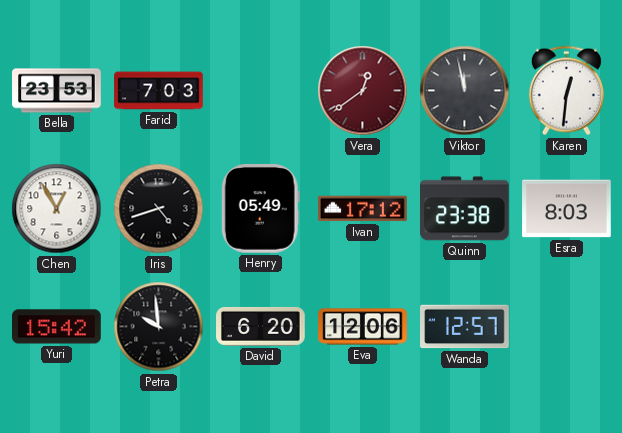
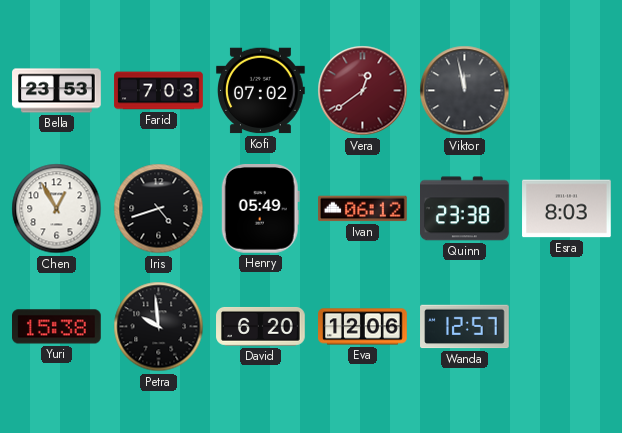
Kofi: none -> 07:02 (261, 91)
Karen: 12:31 -> none (566, 91)
Ivan: 17:12 -> 06:12 (363, 209)
Yuri: 15:42 -> 15:38 (57, 327)
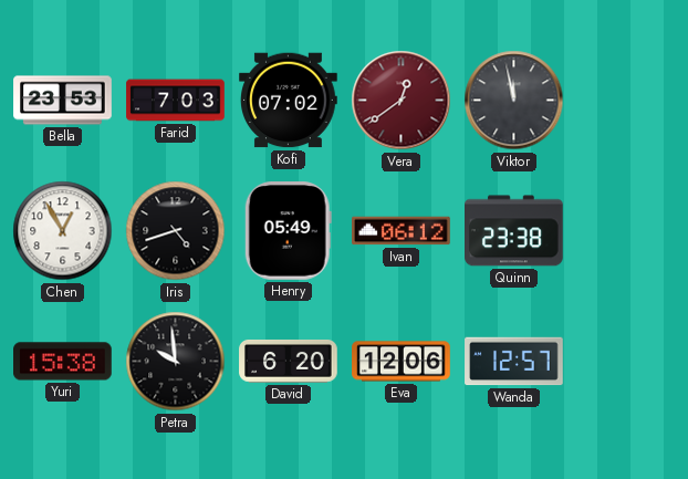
Esra: 8:03 -> none (567, 209)
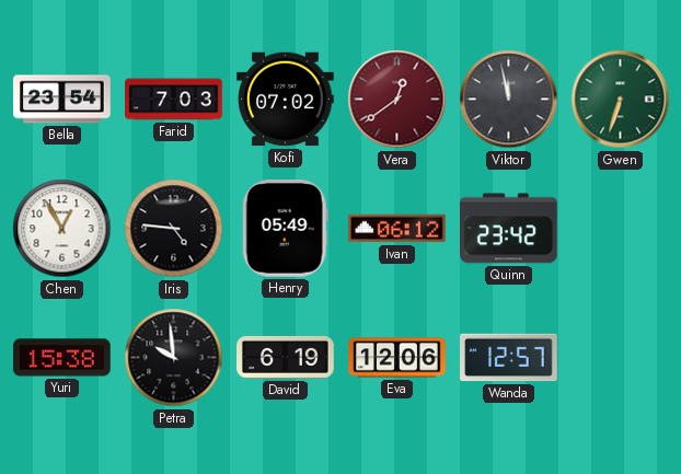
Bella: 23:53 -> 23:54 (62, 100)
Gwen: none -> 6:33 (621, 100)
Iris: 4:42 -> 4:46 (174, 229)
Quinn: 23:38 -> 23:42 (509, 229)
David: 6:20 -> 6:19 (286, 358)
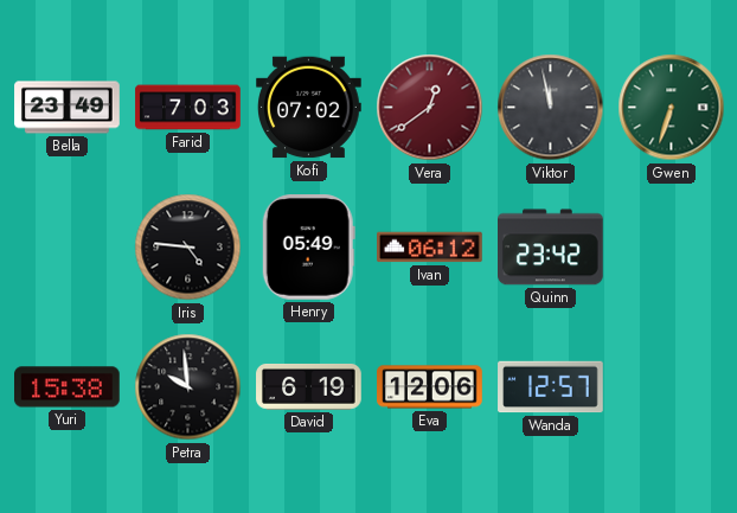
Bella: 23:54 -> 23:49 (68, 108)
Chen: 12:55 -> none (62, 229)
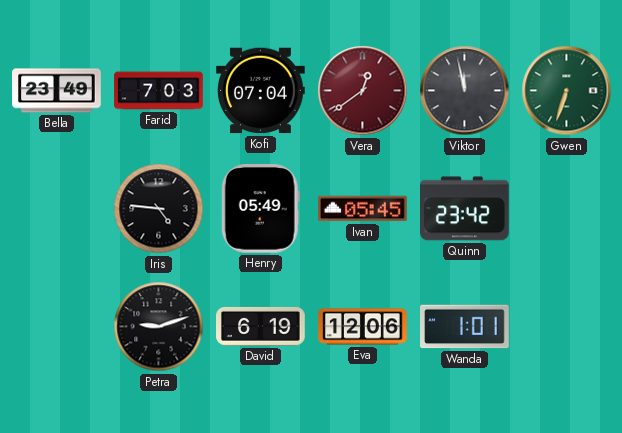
Kofi: 07:02 -> 07:04 (261, 91)
Ivan: 06:12 -> 05:45 (363, 209)
Yuri: 15:38 -> none (68, 387)
Petra: 9:59 -> 9:12 (159, 327)
Wanda: 12:57 -> 1:01 (465, 327)
